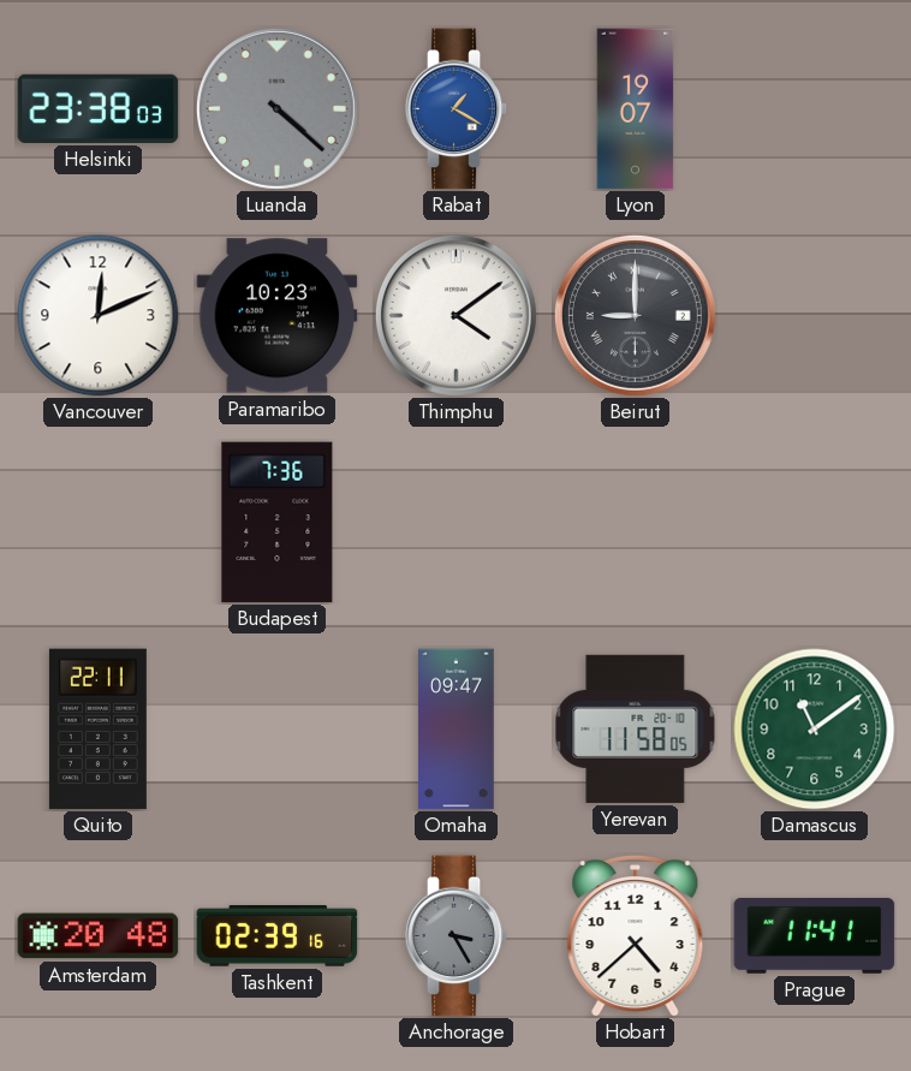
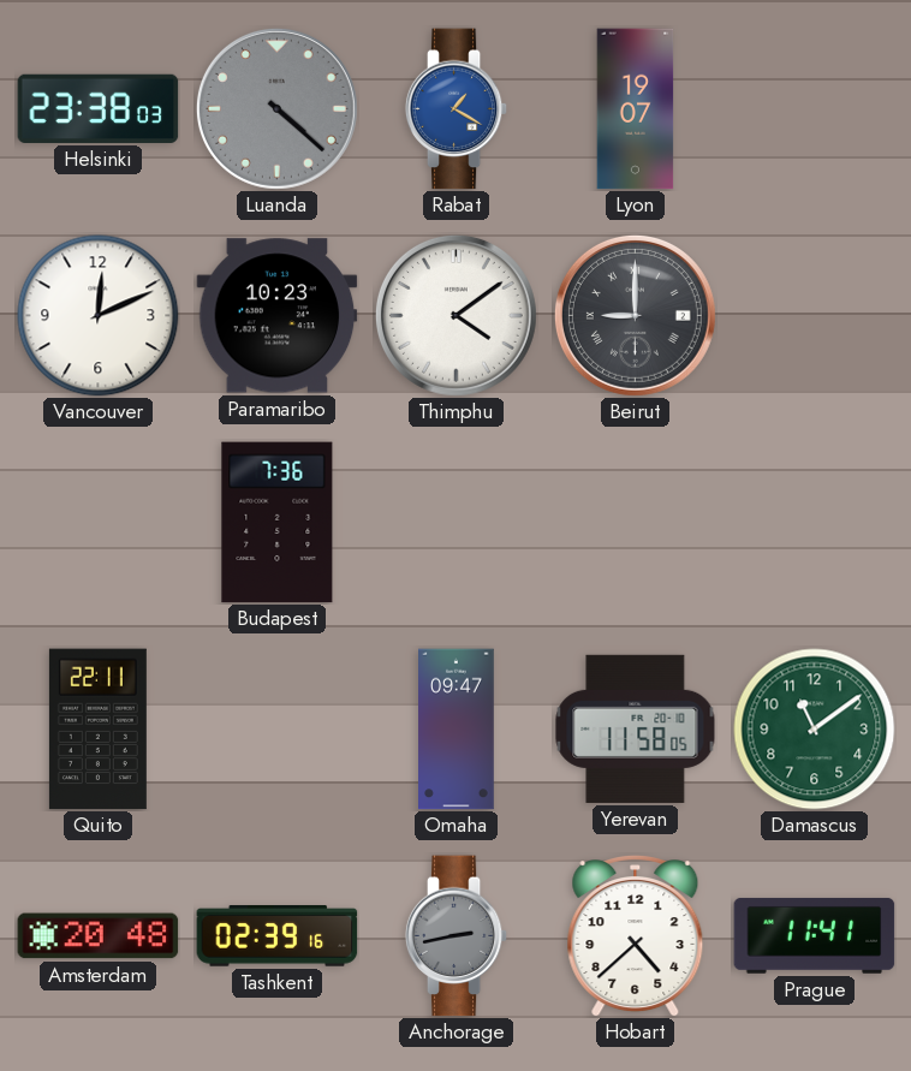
Anchorage: 3:25 -> 2:43 (457, 936)
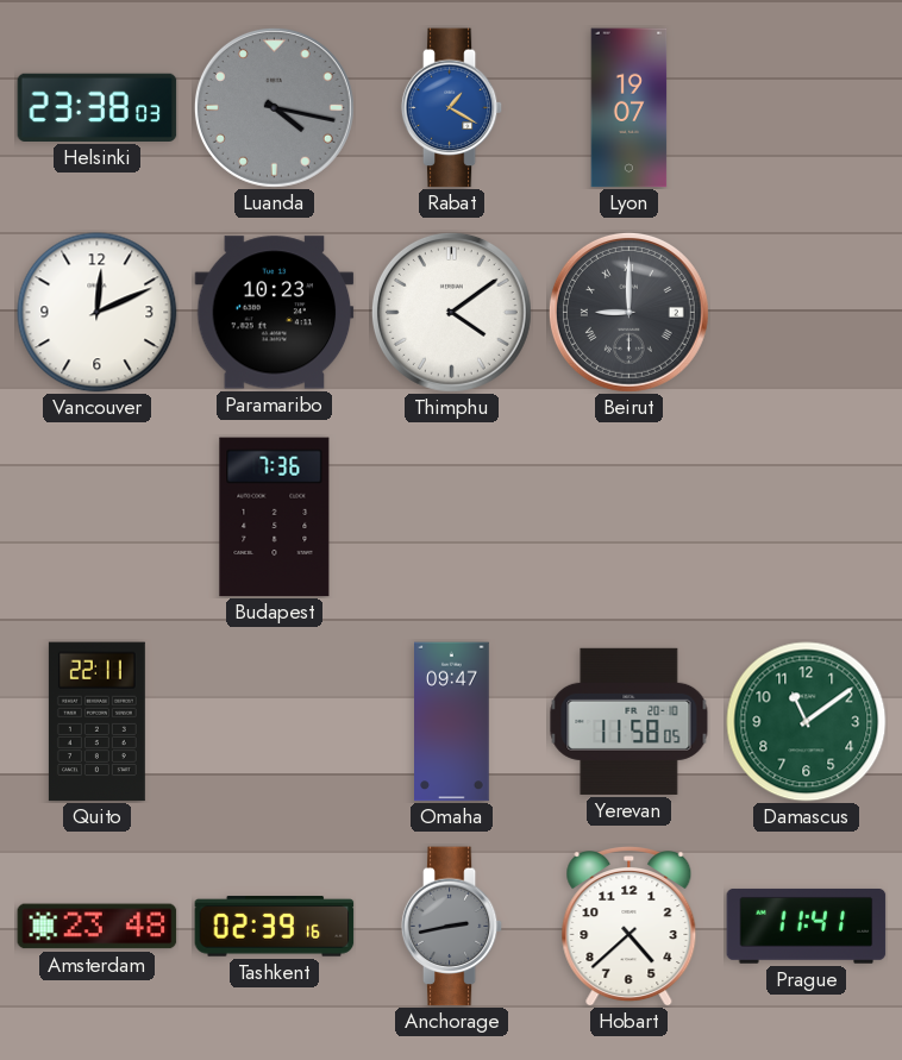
Luanda: 4:22 -> 4:17 (274, 107)
Amsterdam: 20:48 -> 23:48 (98, 927)
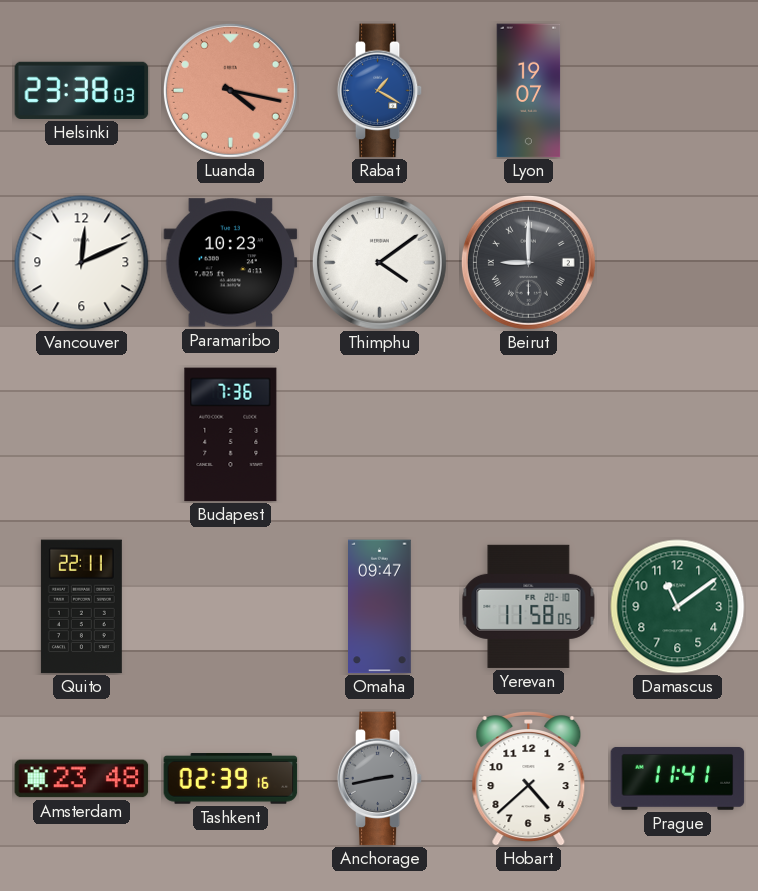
Luanda dial: grey -> salmon (230, 90)
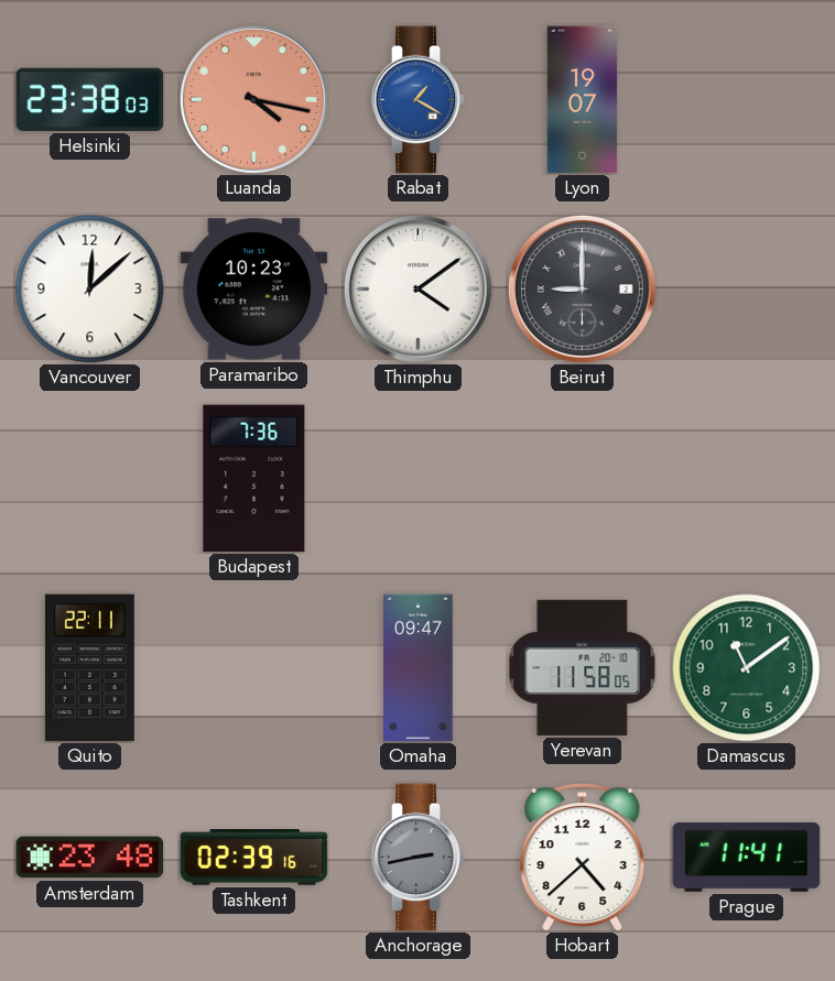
Vancouver: 12:11 -> 12:08 (90, 290)
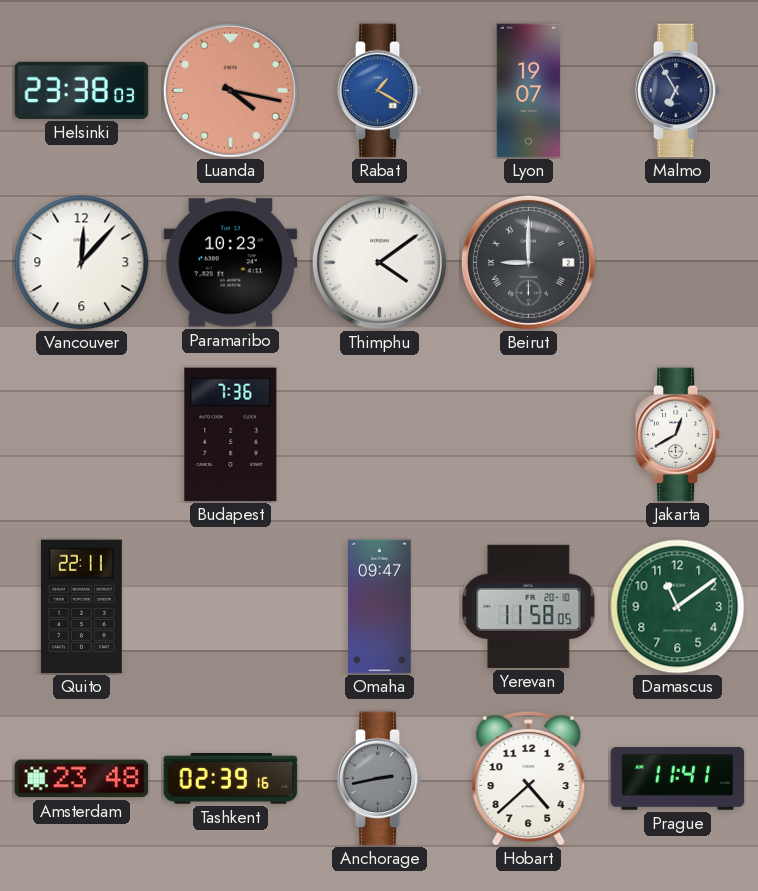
Malmo: none -> 6:55 (678, 91)
Vancouver: 12:08 -> 12:07 (82, 263)
Jakarta: none -> 12:40 (678, 435)
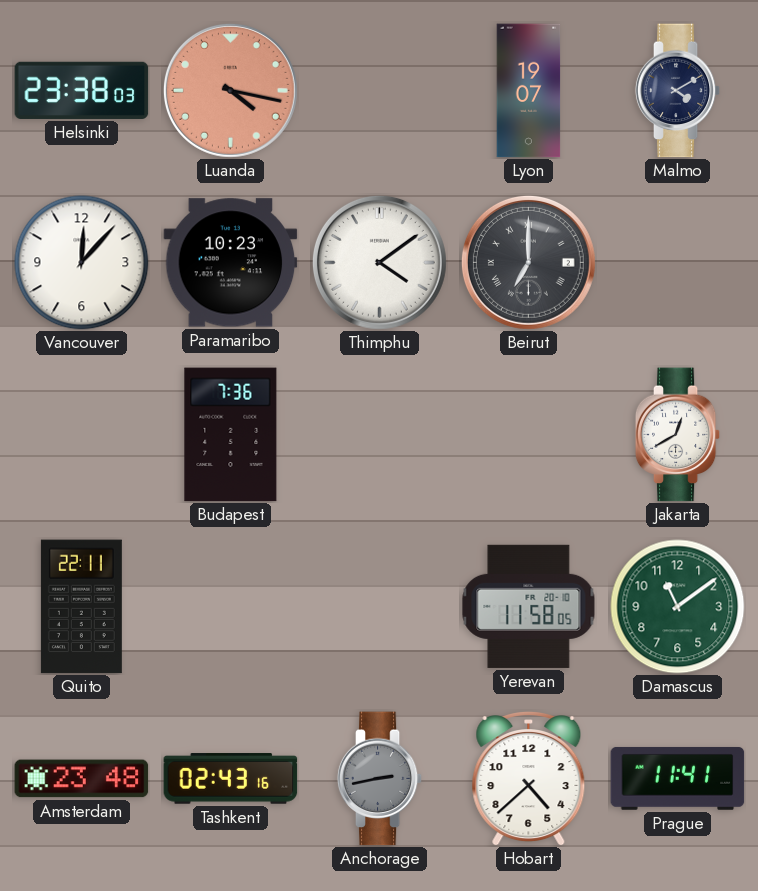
Rabat: 1:20 -> none (380, 91)
Malmo: 6:55 -> 4:10 (678, 91)
Beirut: 9:00 -> 7:00 (528, 262)
Omaha: 09:47 -> none (380, 607)
Tashkent: 02:39 -> 02:43 (231, 779)
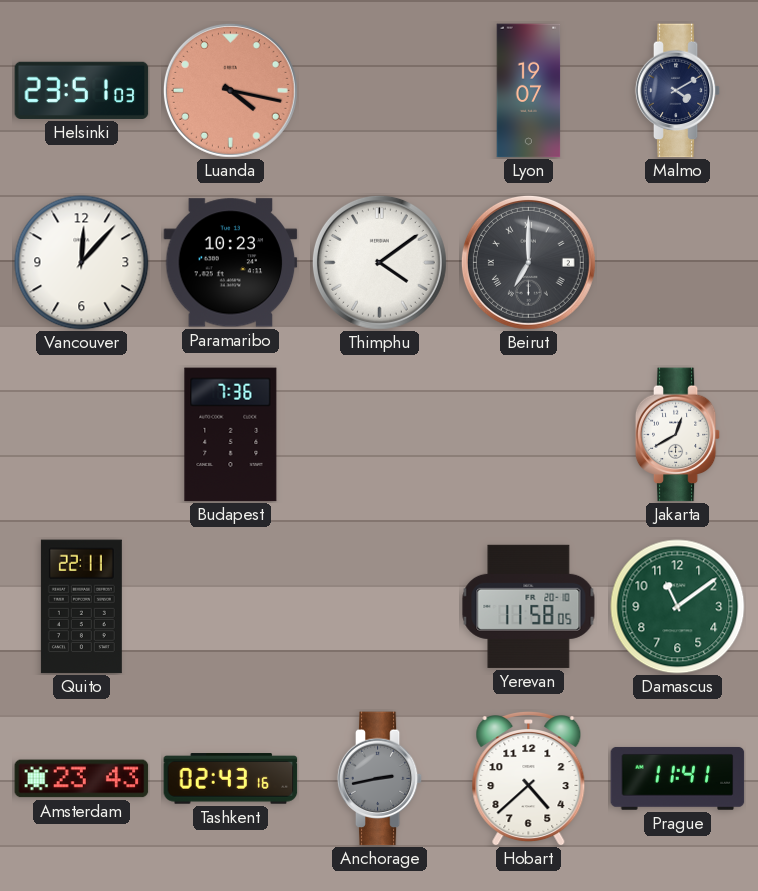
Helsinki: 23:38 -> 23:51 (82, 90)
Amsterdam: 23:48 -> 23:43 (82, 779)
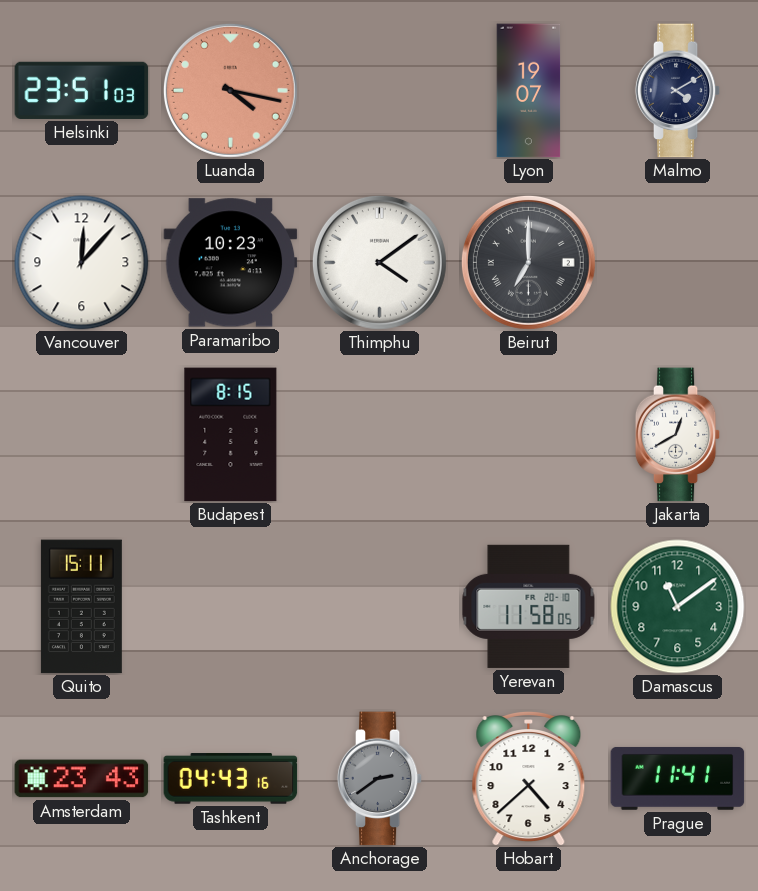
Budapest: 7:36 -> 8:15 (231, 435)
Quito: 22:11 -> 15:11 (81, 607)
Tashkent: 02:43 -> 04:43 (231, 779)
Anchorage: 2:43 -> 2:39 (380, 779)
